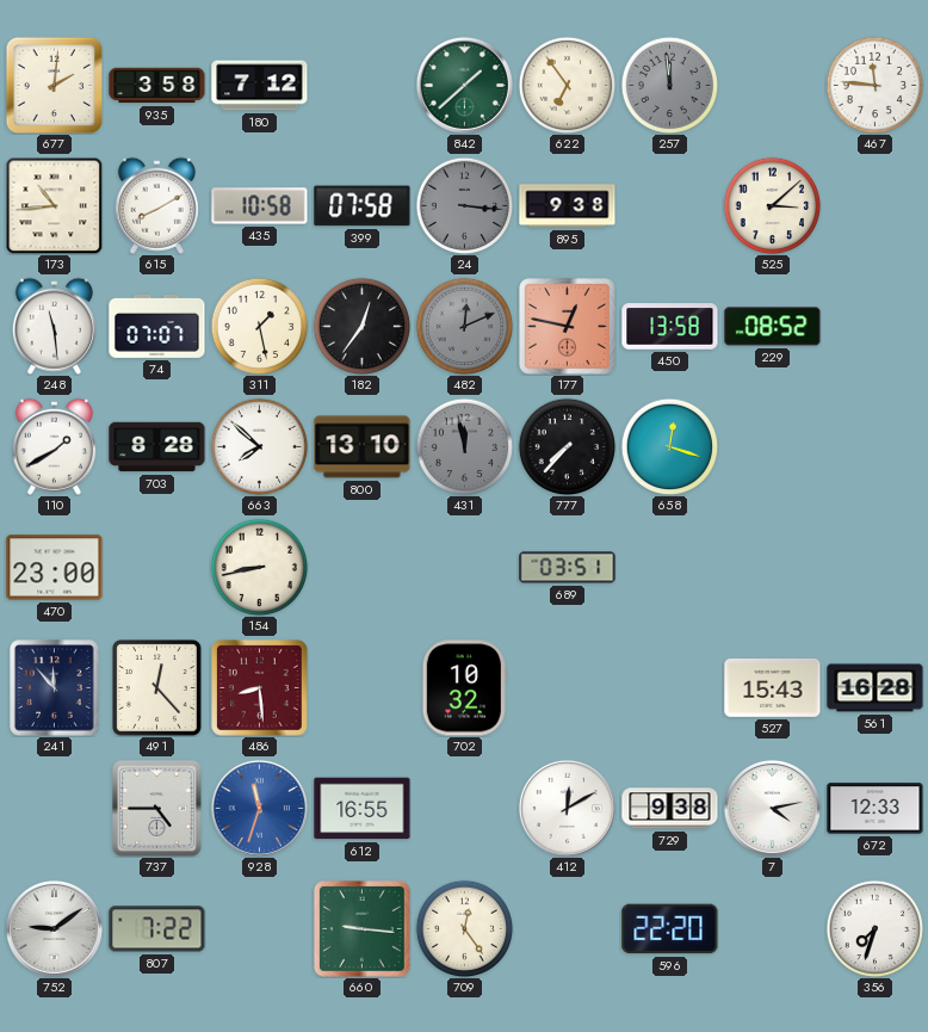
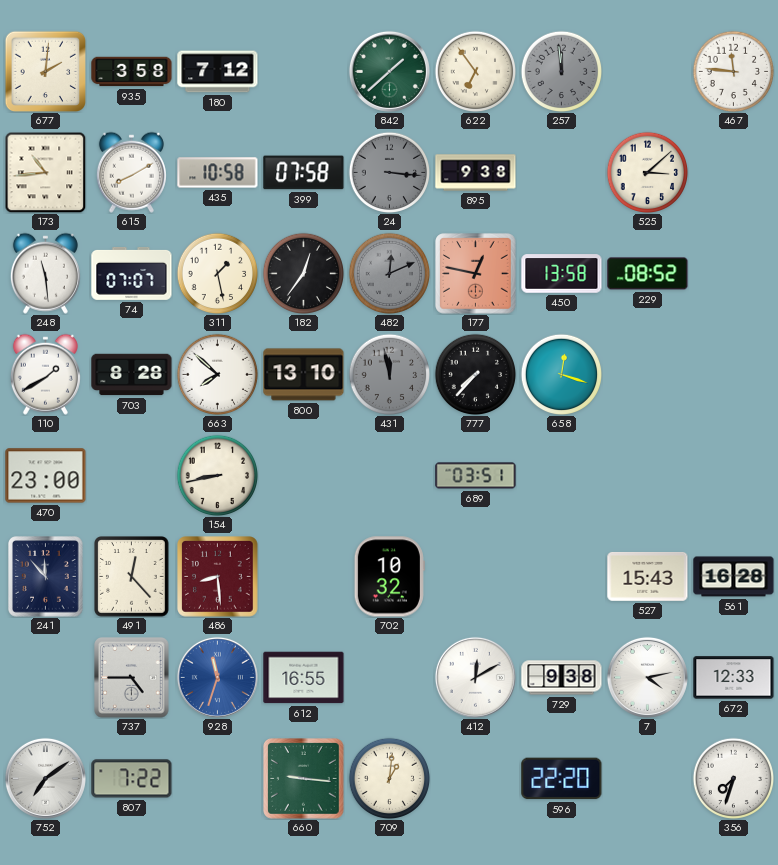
752: 9:09 -> 7:09 (45, 778)
709: 12:24 -> 1:01 (389, 778)
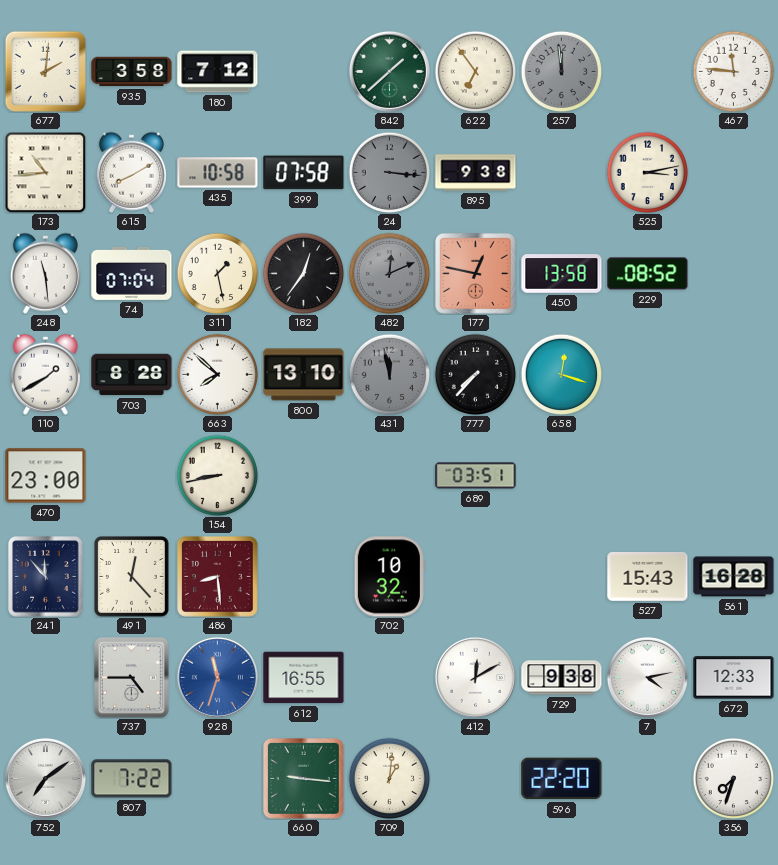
525: 3:08 -> 3:13 (647, 172)
74: 07:07 -> 07:04 (132, 273)
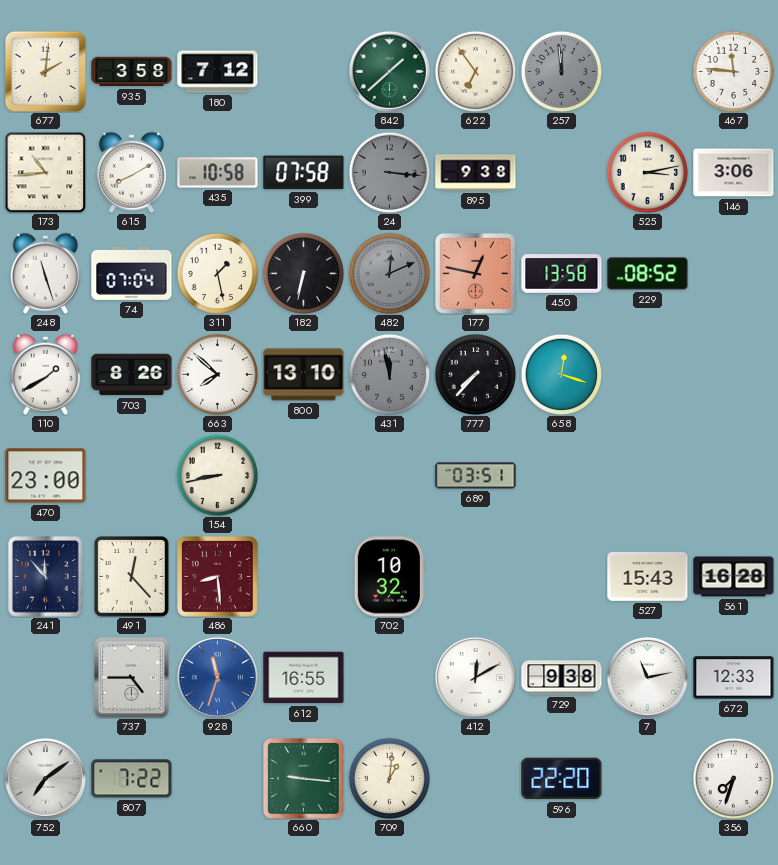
146: none -> 3:06 (734, 173)
248: 11:29 -> 11:27 (45, 273)
182: 12:36 -> 6:32 (303, 273)
703: 8:28 -> 8:26 (132, 375)
7: 4:13 -> 11:13 (647, 677)
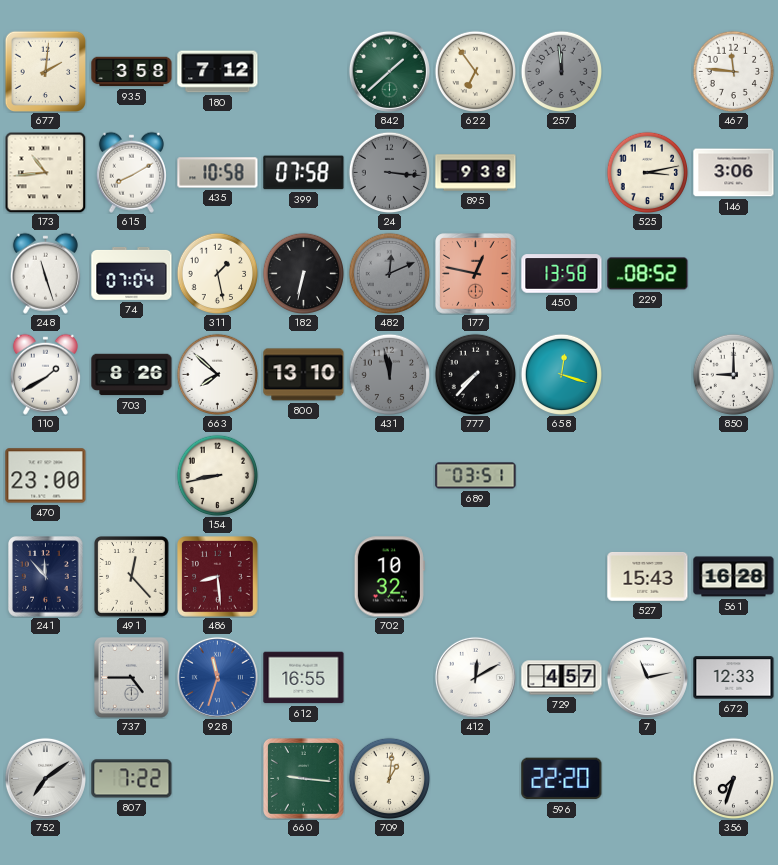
850: none -> 9:00 (733, 374)
729: 9:38 -> 4:57 (562, 678)
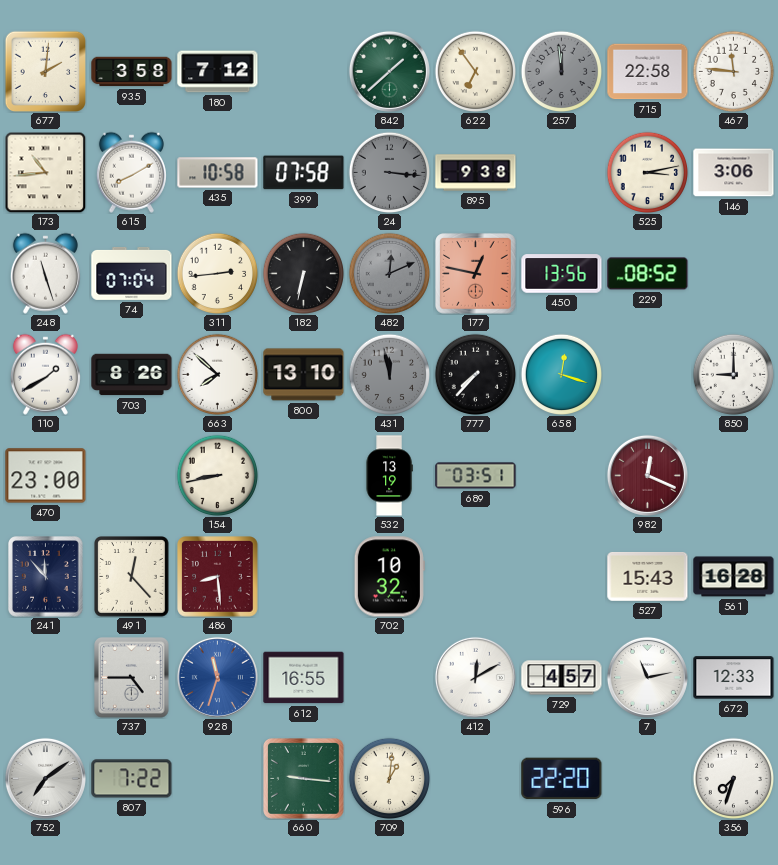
715: none -> 22:58 (648, 72)
311: 1:28 -> 2:44 (217, 273)
450: 13:58 -> 13:56 (562, 274)
532: none -> 13:19 (389, 476)
982: none -> 12:19 (647, 475)
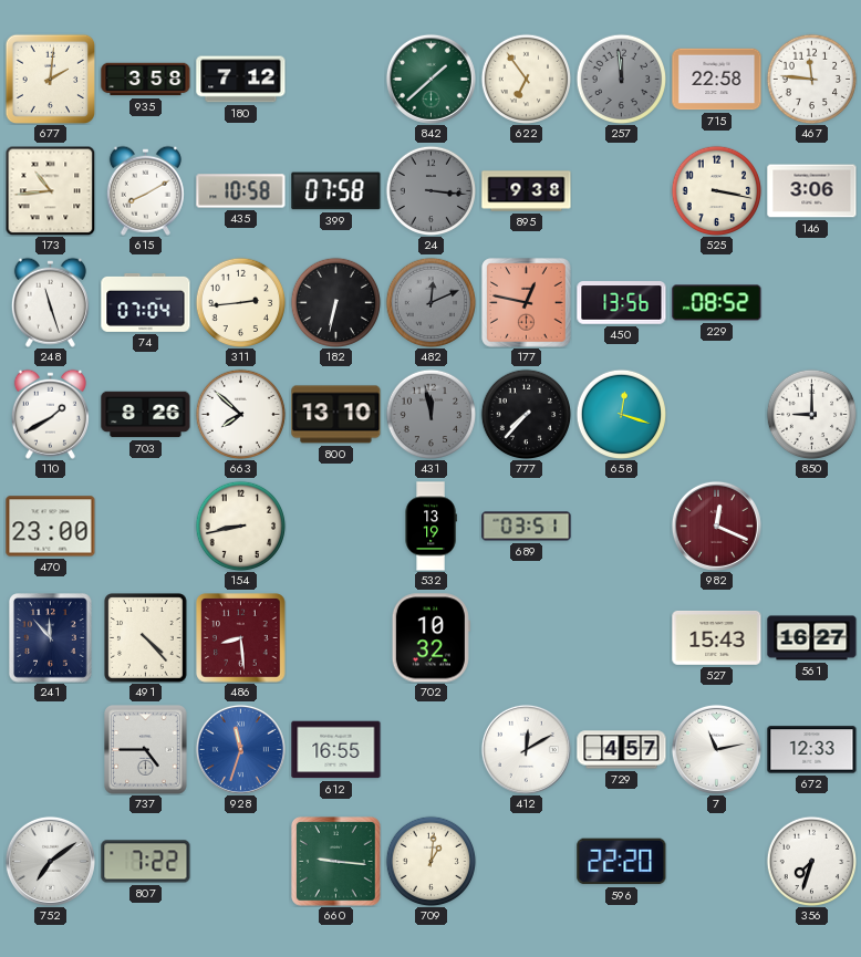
525: 3:13 -> 3:17 (716, 190)
491: 12:23 -> 4:23 (146, 638)
561: 16:28 -> 16:27 (812, 638)
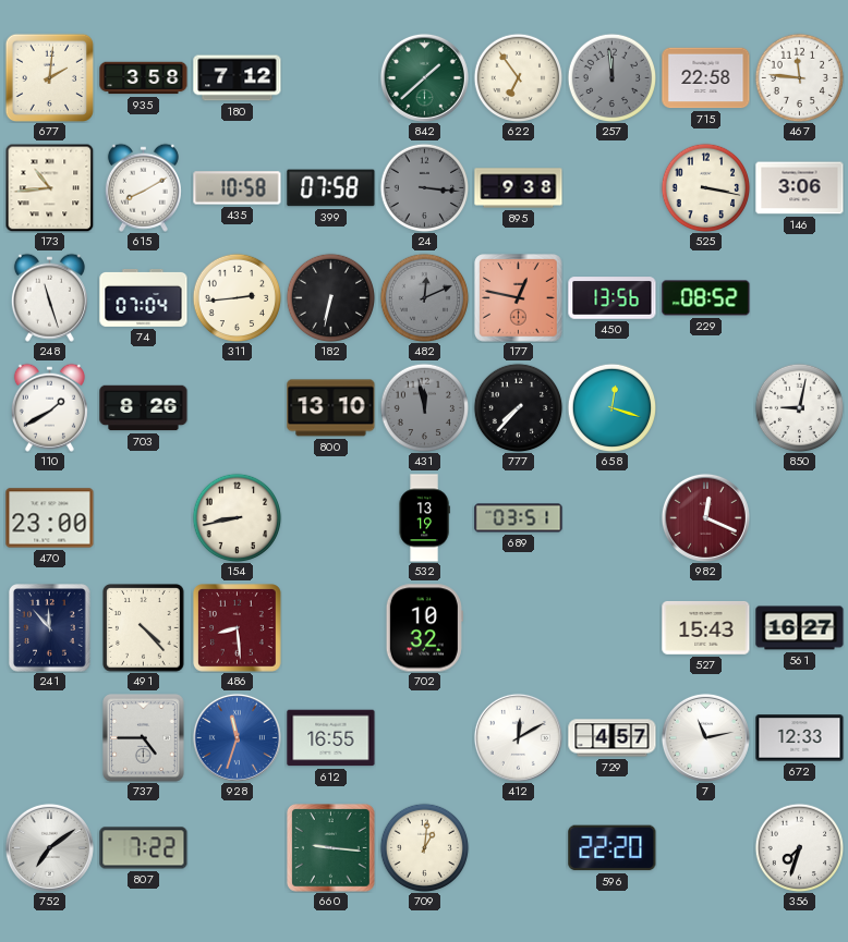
663: 7:52 -> none (240, 414)
850: 9:00 -> 9:02 (799, 407)
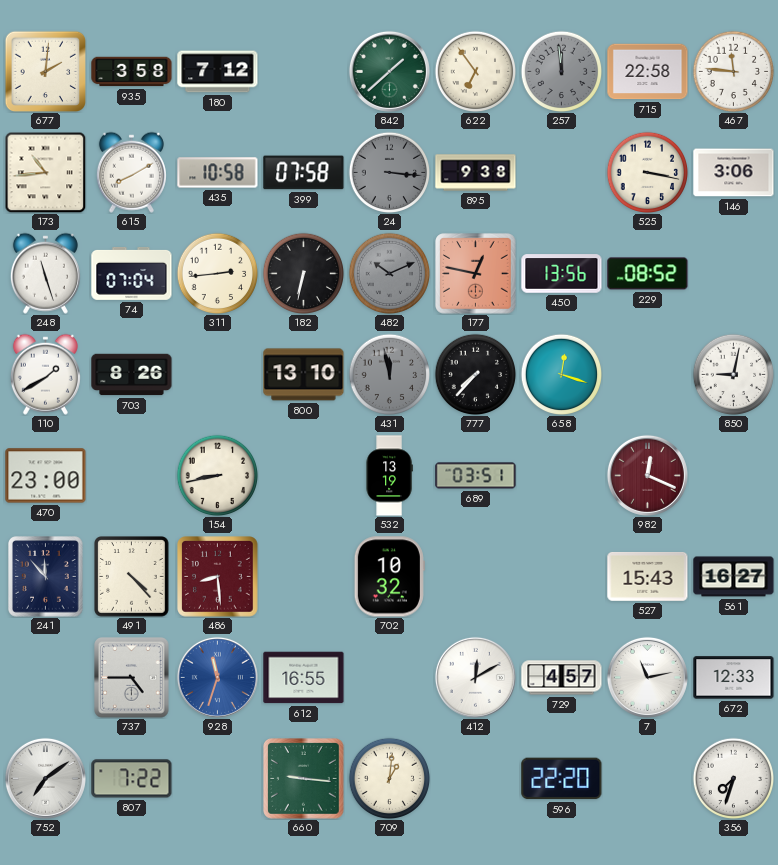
482: 12:11 -> 10:11 (389, 273)
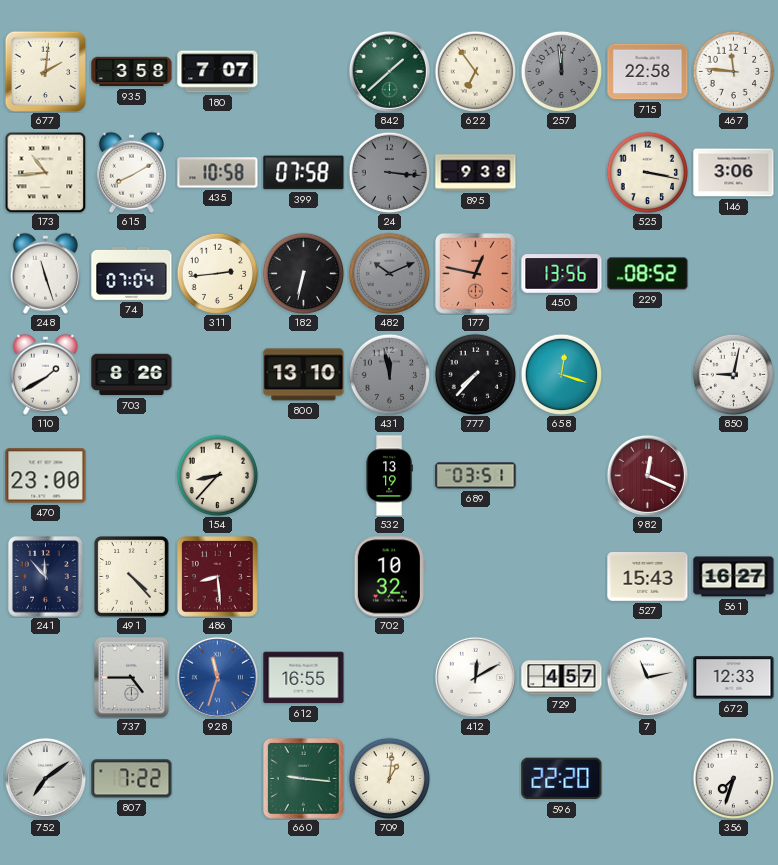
180: 7:12 -> 7:07 (218, 72)
154: 8:43 -> 8:37 (217, 475)
